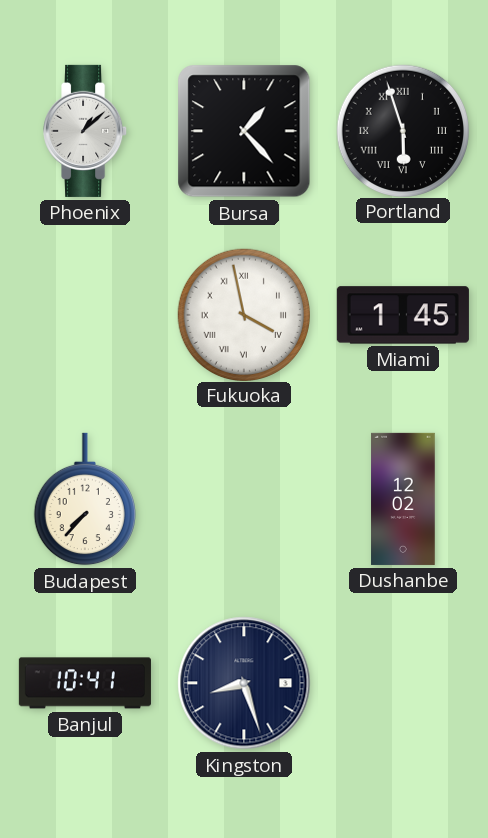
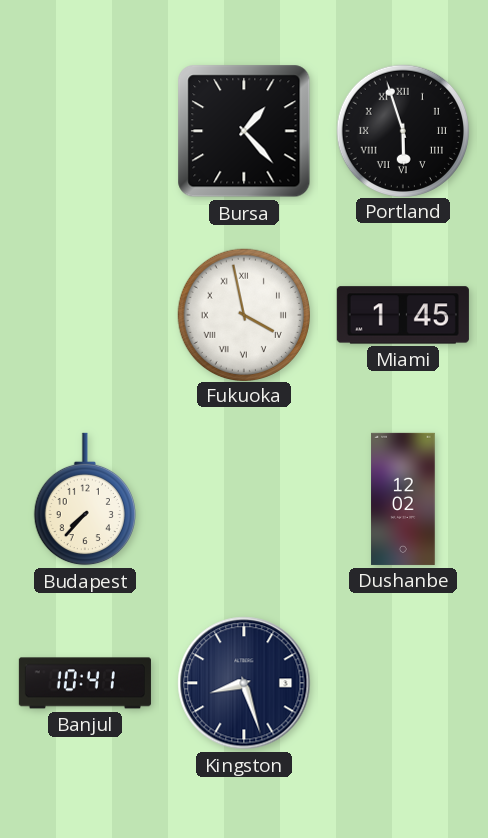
Phoenix: 1:08 -> none (86, 131)
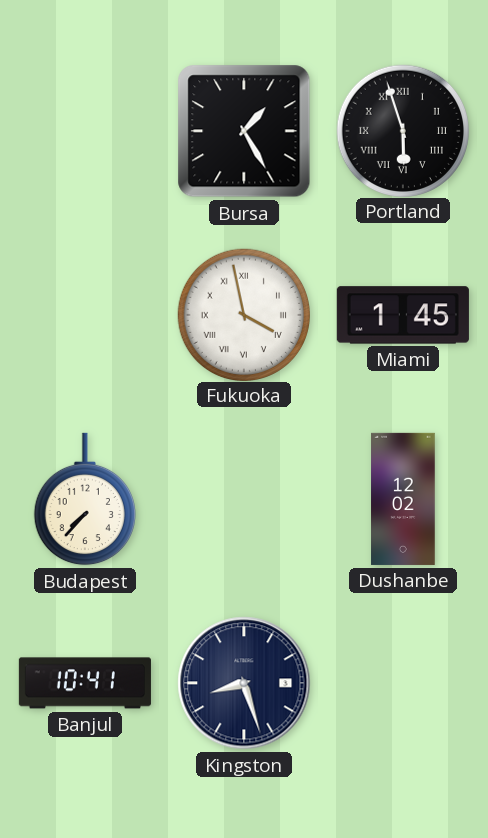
Bursa: 1:23 -> 1:25 (244, 131)
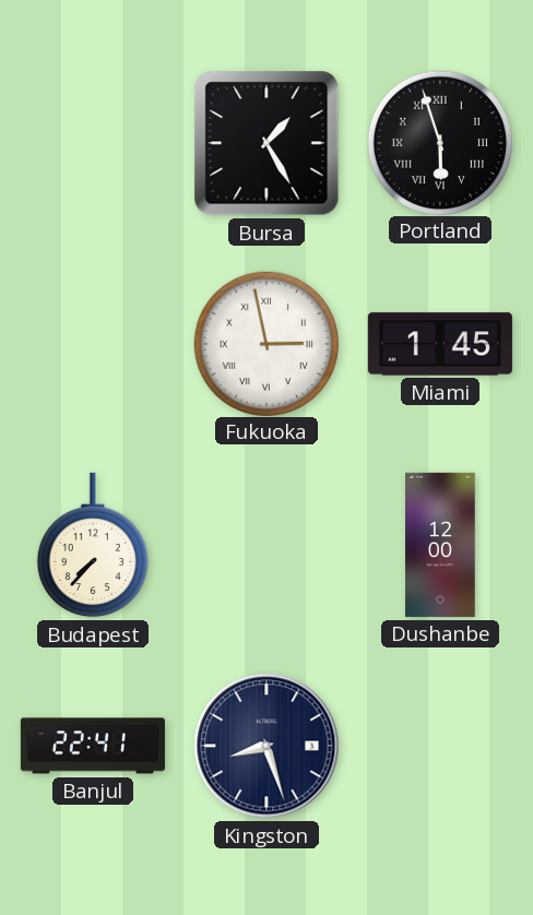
Fukuoka: 3:58 -> 2:58 (265, 343)
Dushanbe: 12:02 -> 12:00 (440, 545)
Banjul: 10:41 -> 22:41 (93, 746)
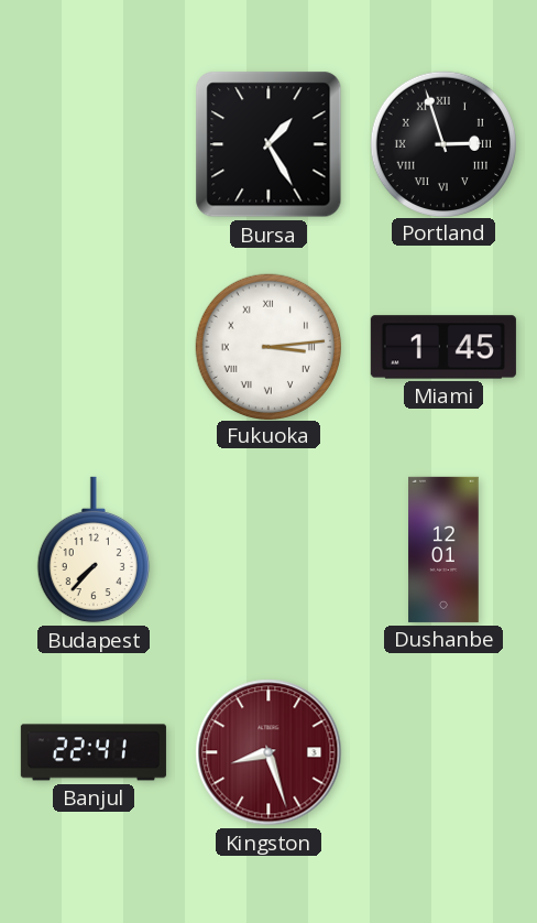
Portland: 5:57 -> 2:57 (442, 143)
Fukuoka: 2:58 -> 3:14 (267, 346)
Dushanbe: 12:00 -> 12:01 (443, 550)
Kingston dial: navy -> burgundy (268, 752)
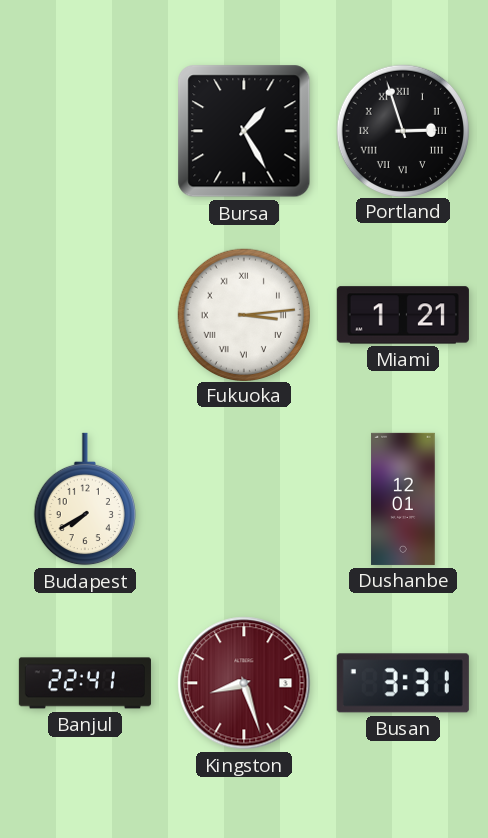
Miami: 1:45 -> 1:21 (403, 315)
Budapest: 7:37 -> 7:40 (85, 499)
Busan: none -> 3:31 (403, 683)
